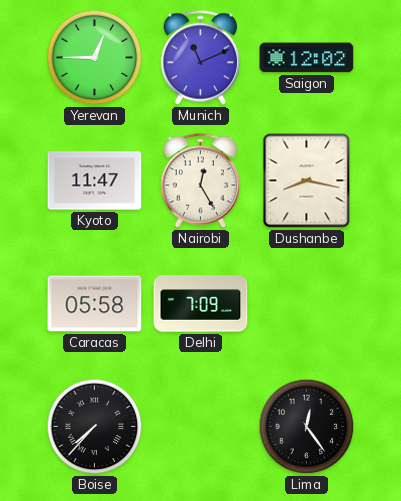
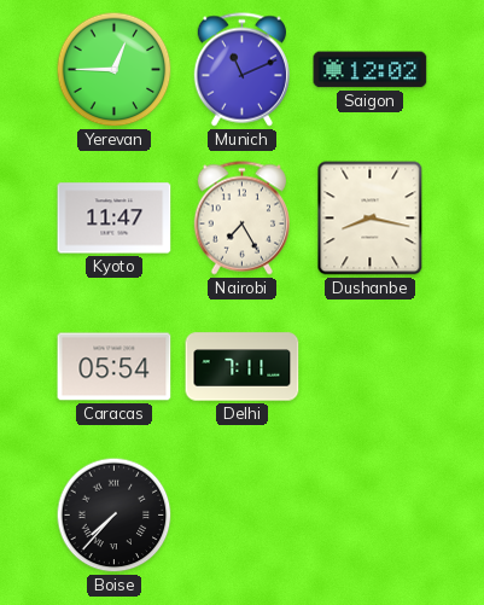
Nairobi: 12:25 -> 7:25 (241, 219)
Caracas: 05:58 -> 05:54 (115, 367)
Delhi: 7:09 -> 7:11 (243, 367)
Lima: 12:24 -> none (307, 427)
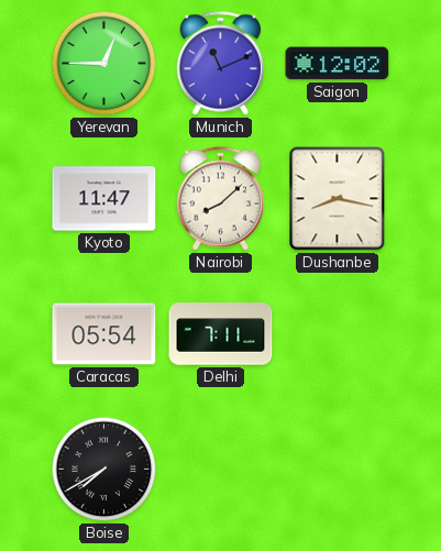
Nairobi: 7:25 -> 8:08 (220, 199)
Boise: 7:37 -> 7:40 (104, 470)
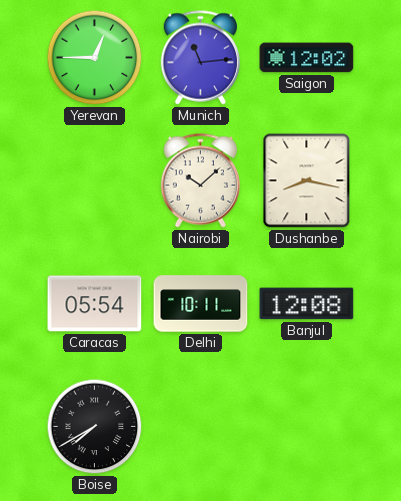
Munich: 11:11 -> 11:14 (200, 58)
Kyoto: 11:47 -> none (104, 199)
Nairobi: 8:08 -> 10:08 (200, 181)
Delhi: 7:11 -> 10:11 (201, 304)
Banjul: none -> 12:08 (307, 304)
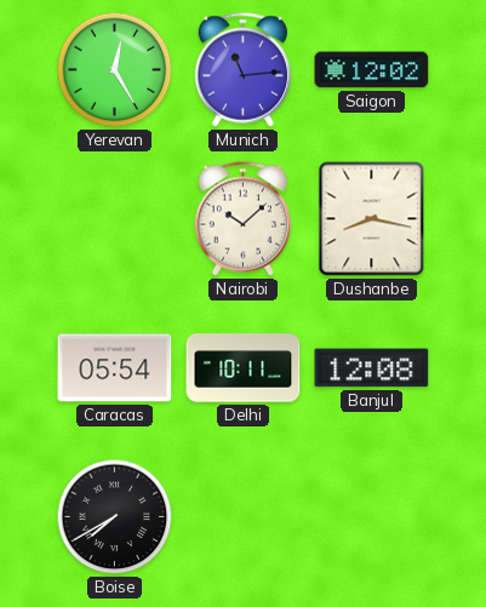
Yerevan: 12:45 -> 12:25 (115, 70)
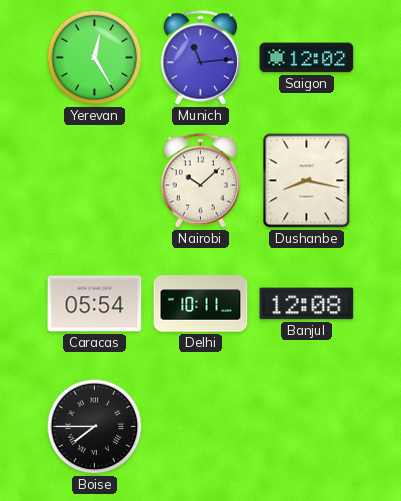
Boise: 7:40 -> 7:45 (95, 427)
